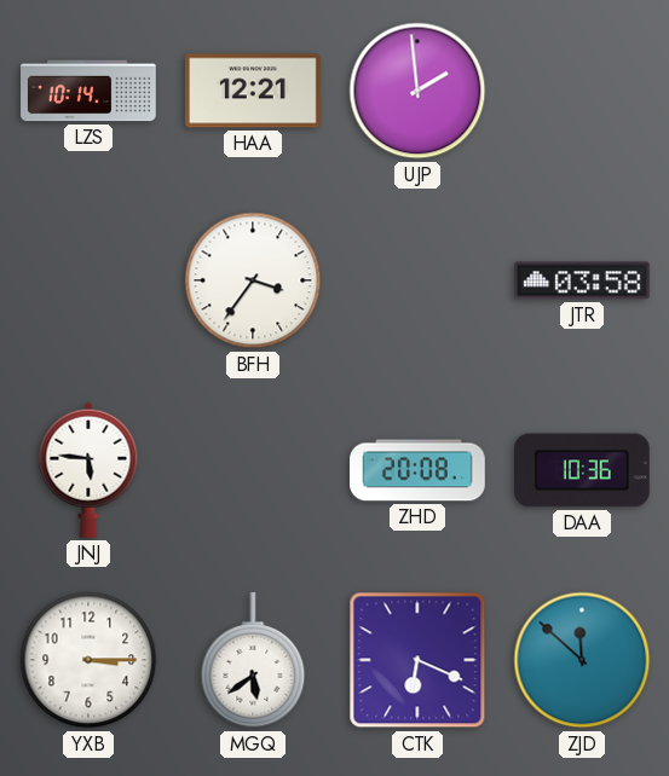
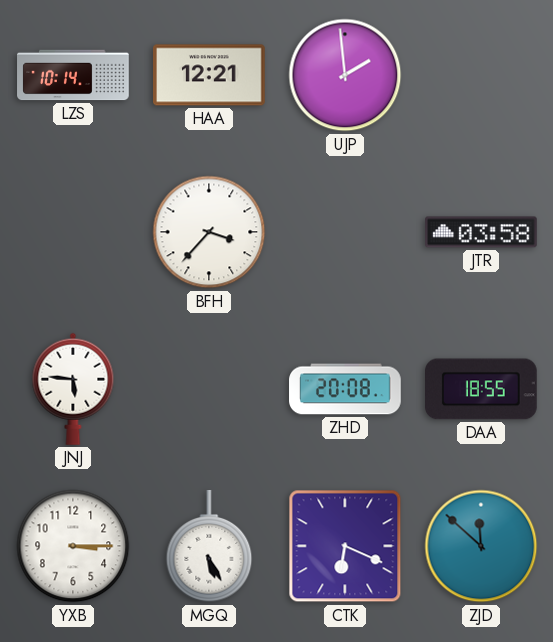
BFH: 3:36 -> 3:37 (209, 232)
DAA: 10:36 -> 18:55 (482, 389)
MGQ: 5:39 -> 5:25 (209, 547)
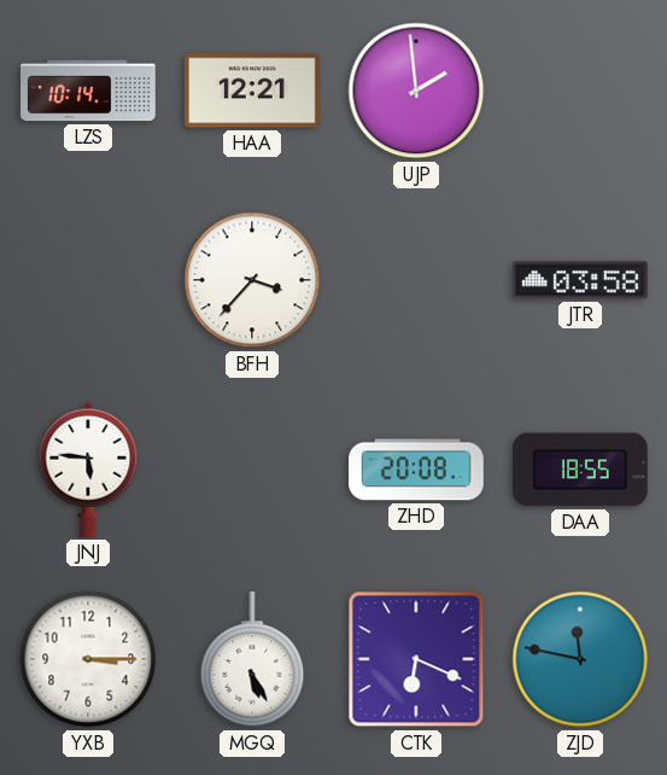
ZJD: 11:52 -> 11:47 (580, 659)
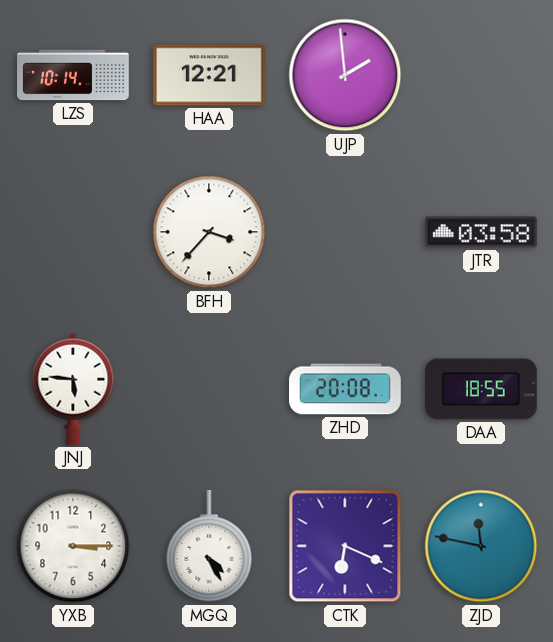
MGQ: 5:25 -> 4:25 (209, 547)
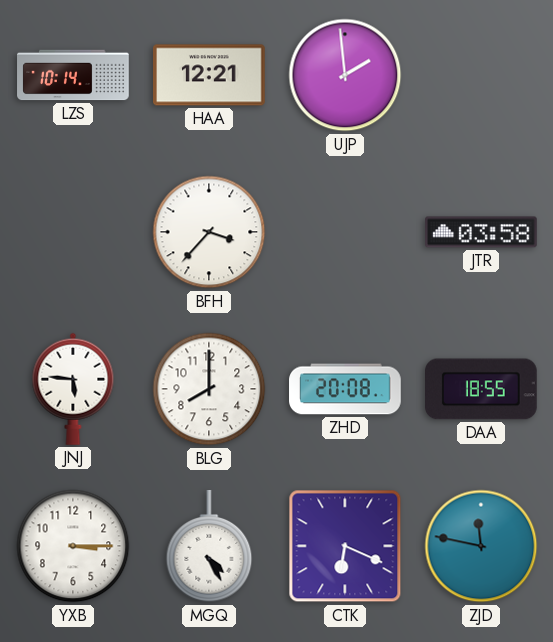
BLG: none -> 8:00 (209, 389)
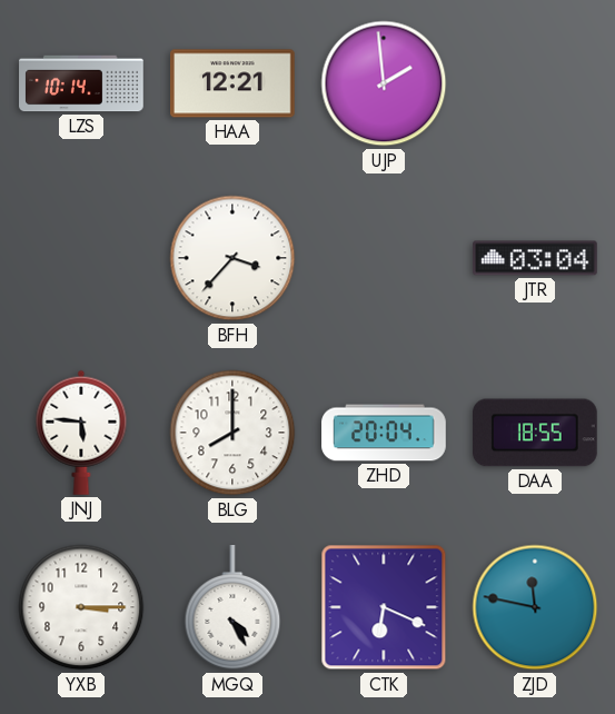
JTR: 03:58 -> 03:04 (535, 258)
ZHD: 20:08 -> 20:04 (384, 433)
